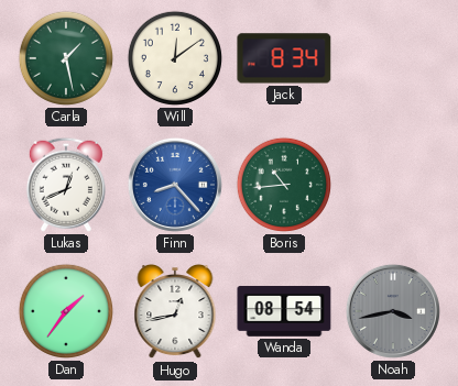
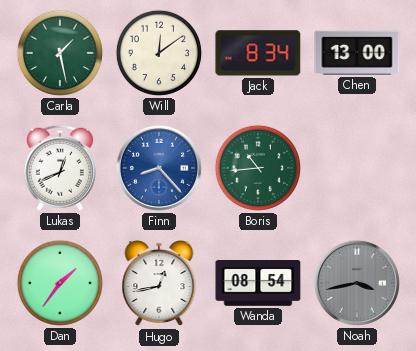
Chen: none -> 13:00 (357, 53)
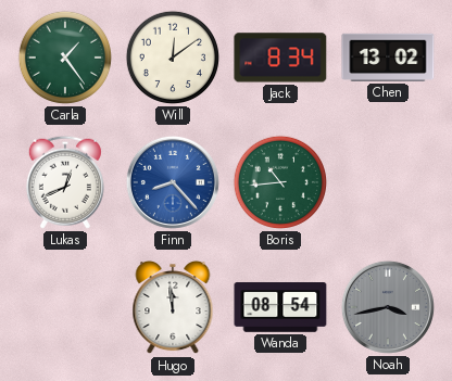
Carla: 1:28 -> 1:24 (65, 58)
Chen: 13:00 -> 13:02 (388, 58)
Dan: 1:36 -> none (60, 283)
Hugo: 12:43 -> 11:59 (173, 308)
